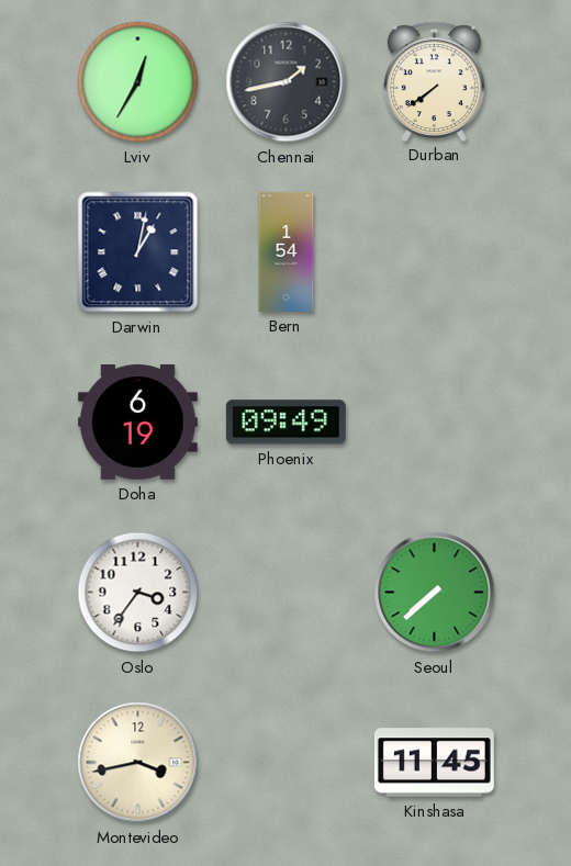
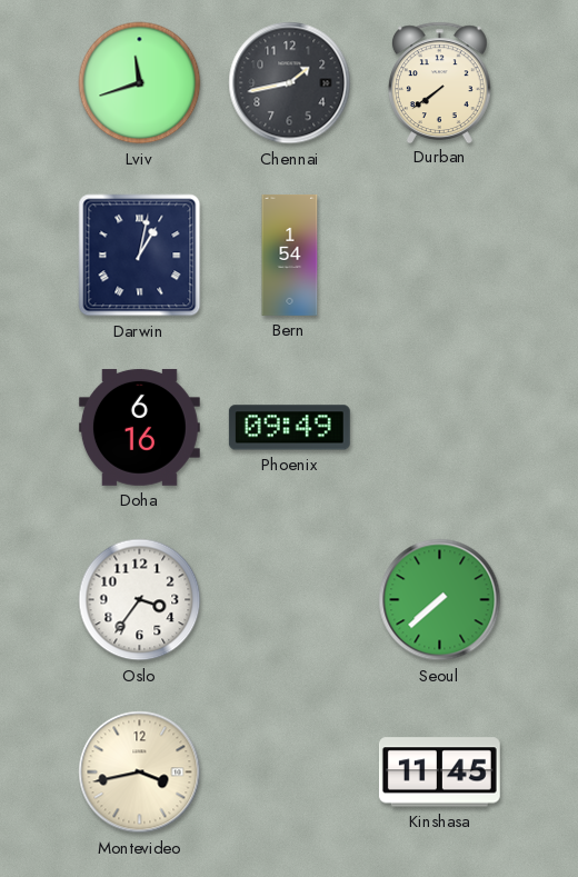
Lviv: 12:35 -> 11:42 (140, 83)
Doha: 6:19 -> 6:16 (139, 427)
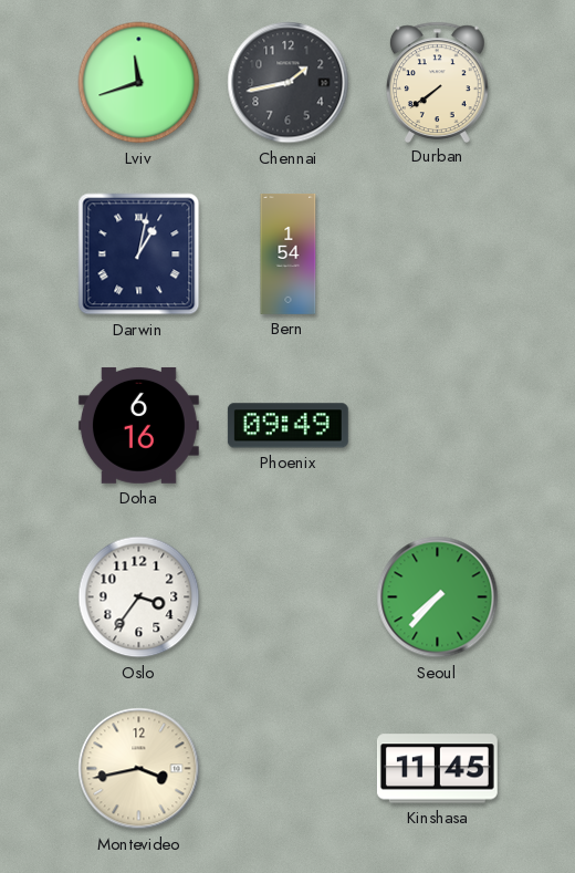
Seoul: 7:38 -> 7:37 (438, 597)
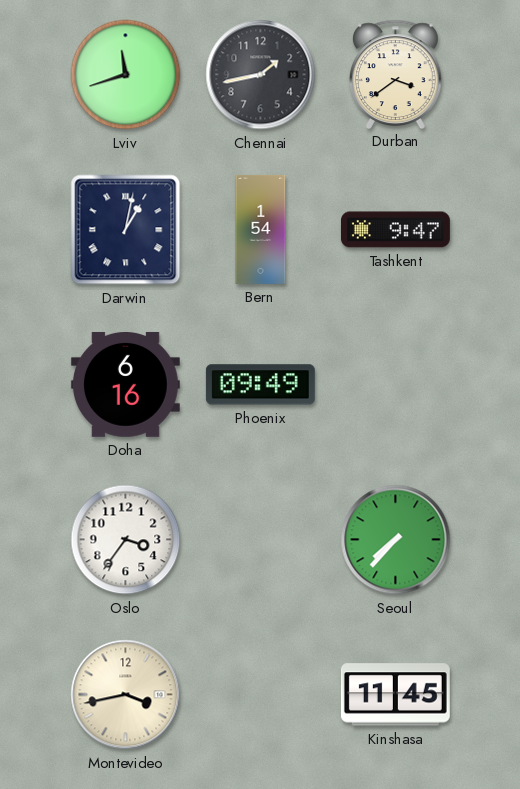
Durban: 7:39 -> 3:39 (395, 74)
Tashkent: none -> 9:47 (395, 230)
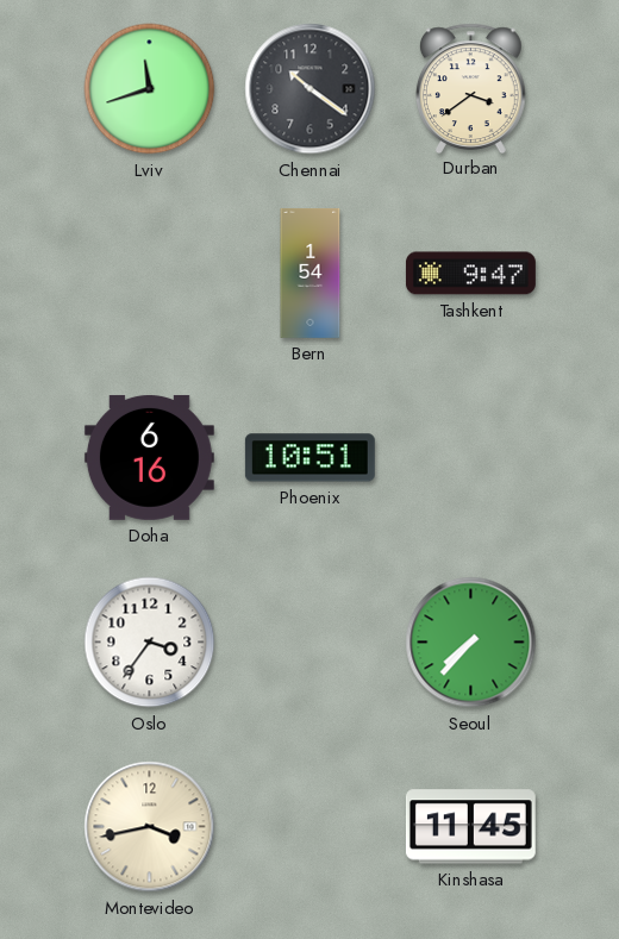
Chennai: 1:43 -> 10:21 (311, 89)
Darwin: 1:02 -> none (126, 230)
Phoenix: 09:49 -> 10:51 (309, 458)
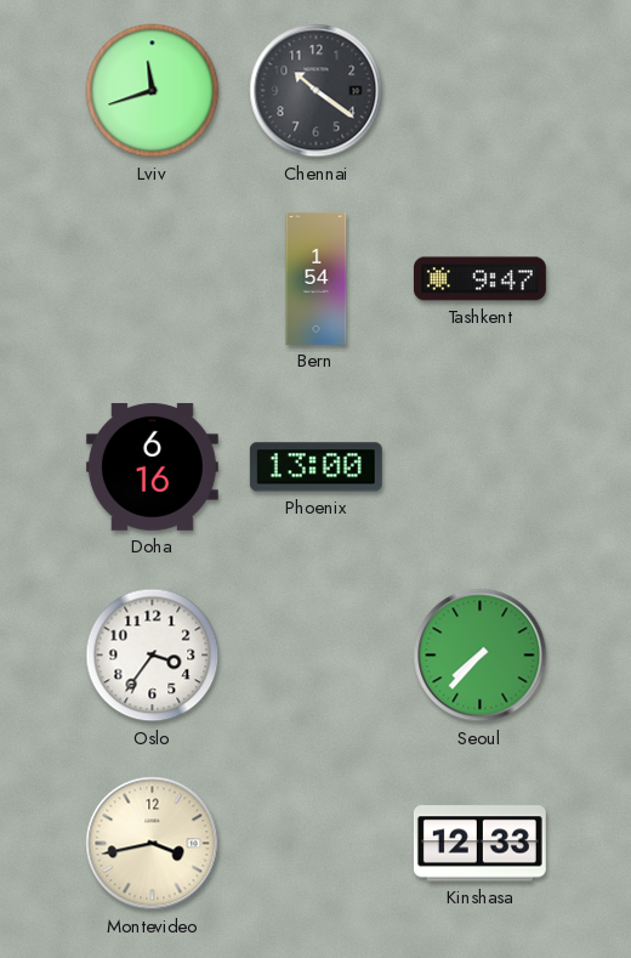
Durban: 3:39 -> none (470, 88)
Phoenix: 10:51 -> 13:00 (315, 467)
Kinshasa: 11:45 -> 12:33 (479, 844)
